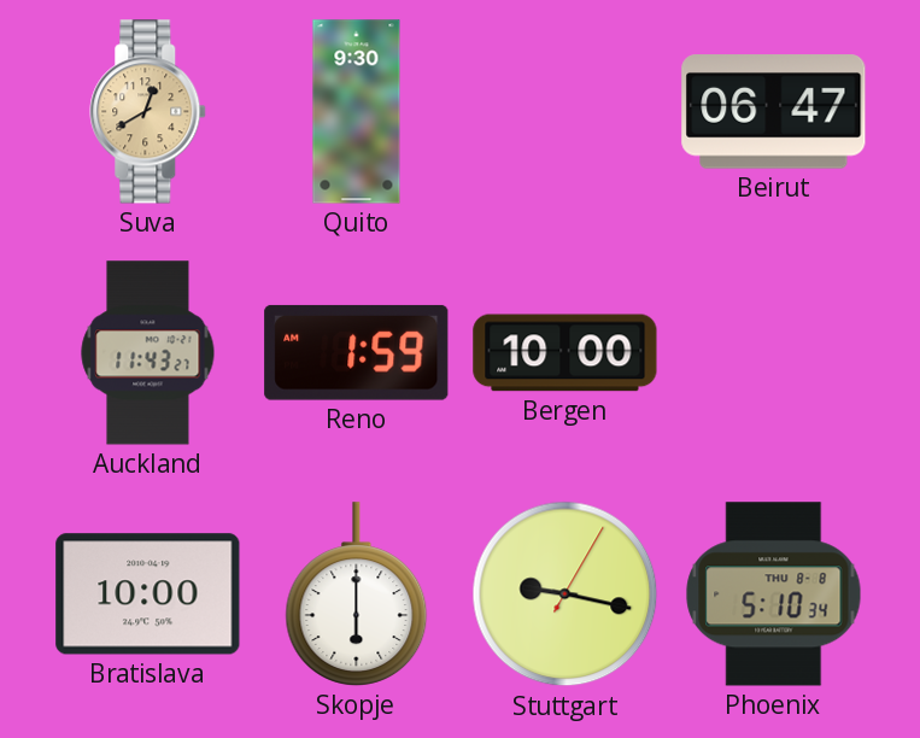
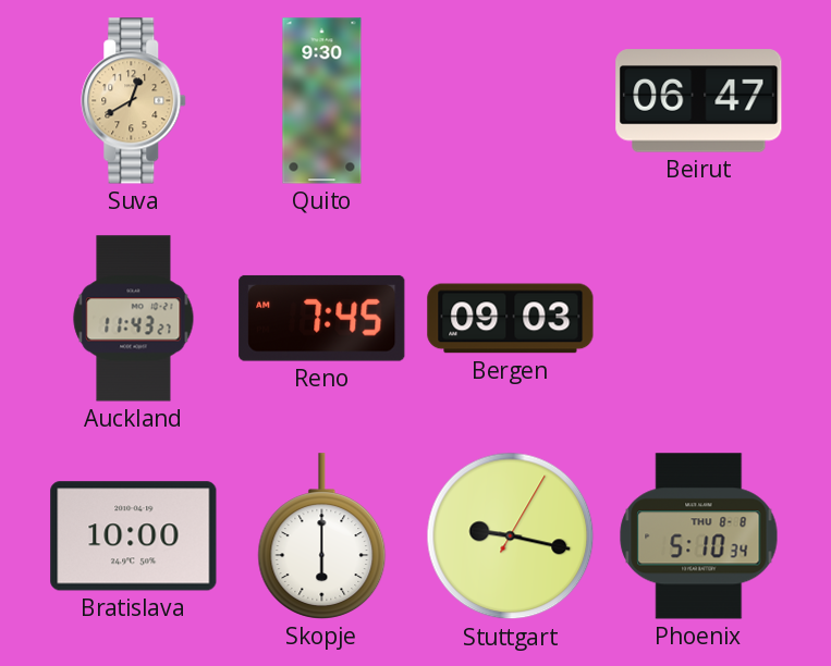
Reno: 1:59 -> 7:45 (322, 318)
Bergen: 10:00 -> 09:03 (511, 319)
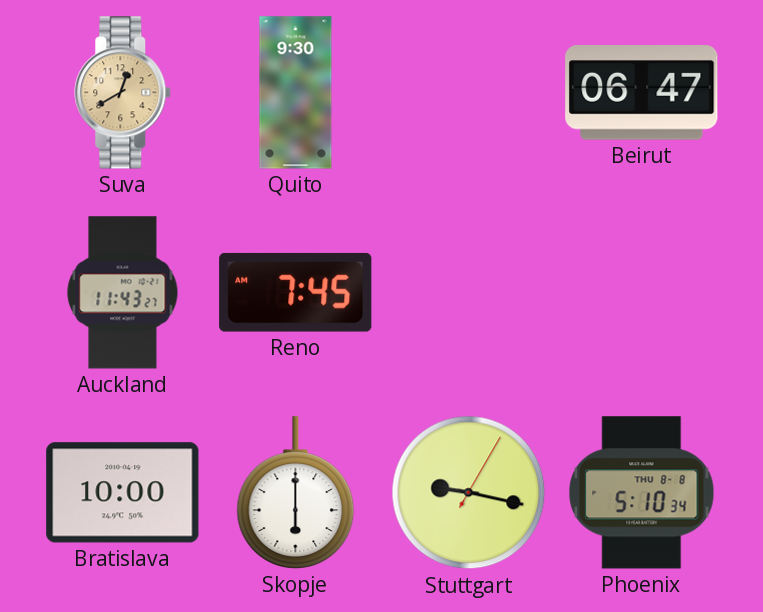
Bergen: 09:03 -> none (511, 319)
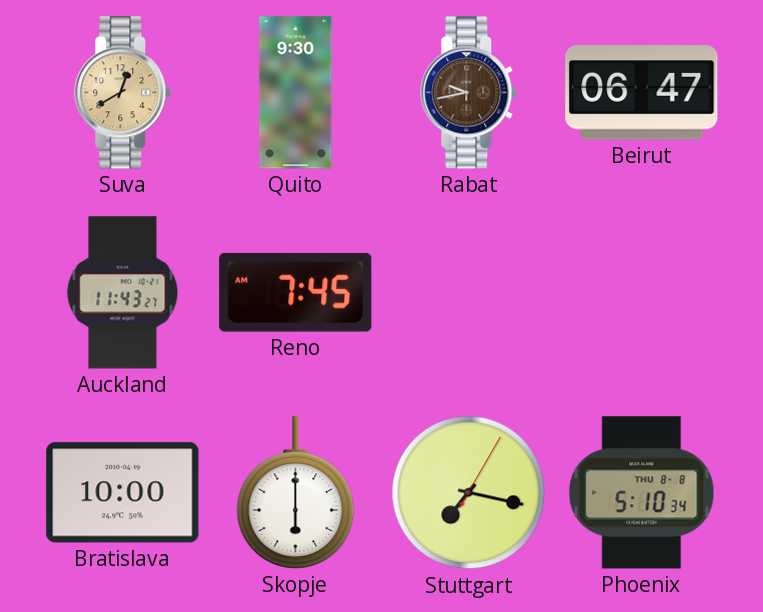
Rabat: none -> 9:43 (469, 93)
Stuttgart: 9:17 -> 7:17 (469, 493)
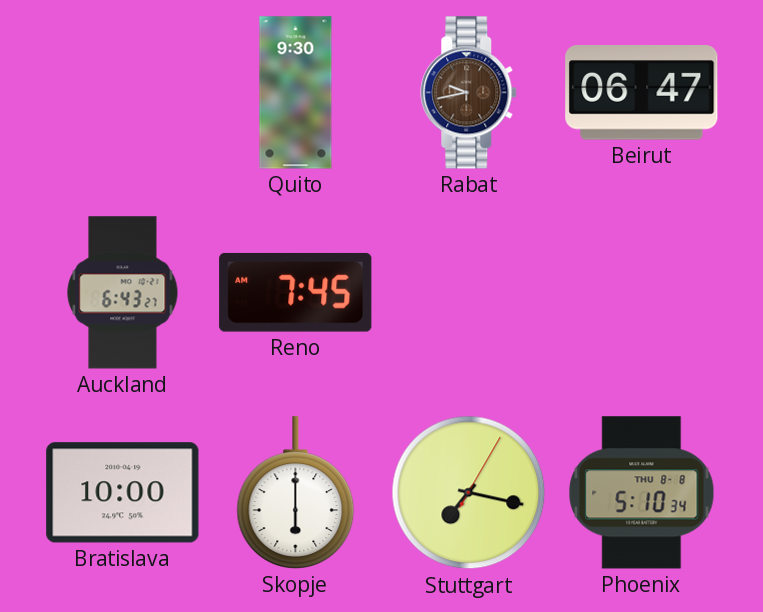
Suva: 12:40 -> none (123, 93)
Auckland: 11:43 -> 6:43 (123, 293)
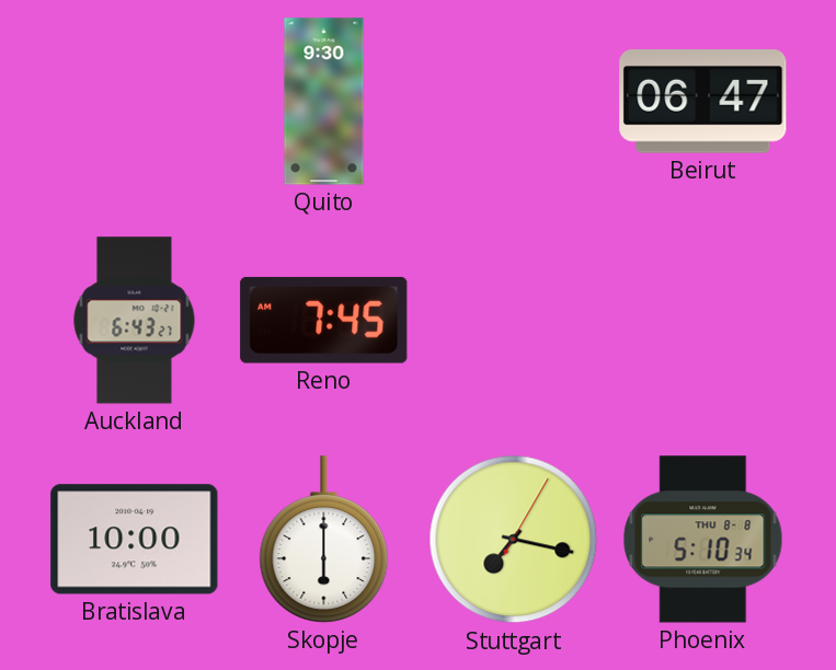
Rabat: 9:43 -> none (469, 93)
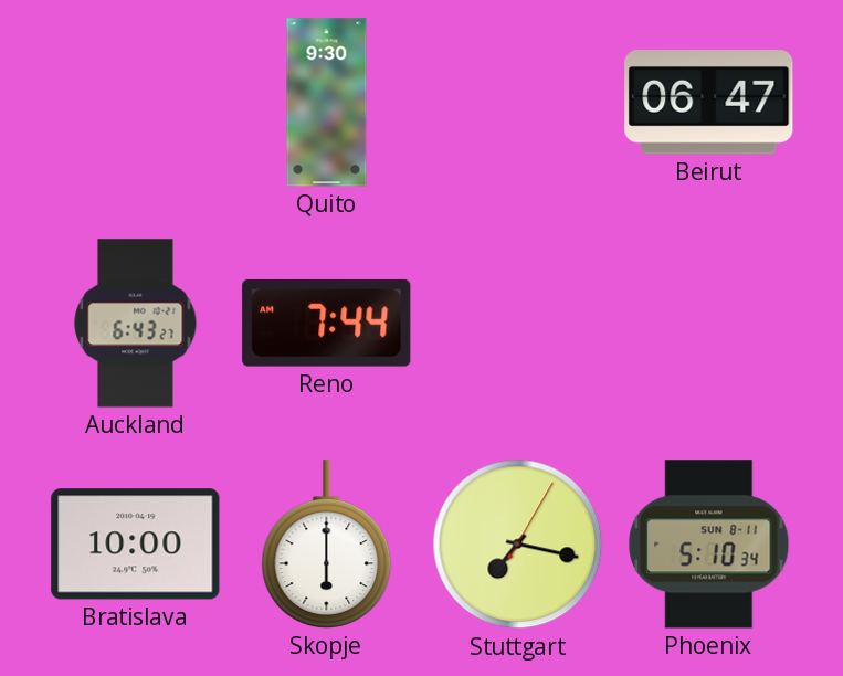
Reno: 7:45 -> 7:44 (327, 323)
Phoenix date: THU 8-8 -> SUN 8-11 (709, 545)
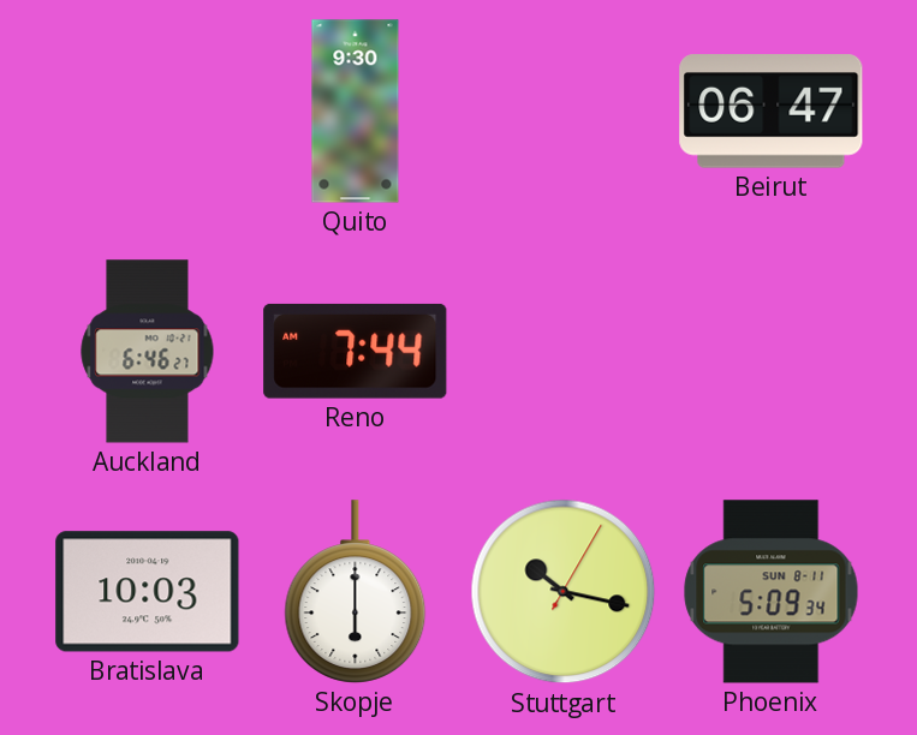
Auckland: 6:43 -> 6:46 (148, 352)
Bratislava: 10:00 -> 10:03 (148, 592)
Stuttgart: 7:17 -> 10:17 (564, 592)
Phoenix: 5:10 -> 5:09 (772, 592)
